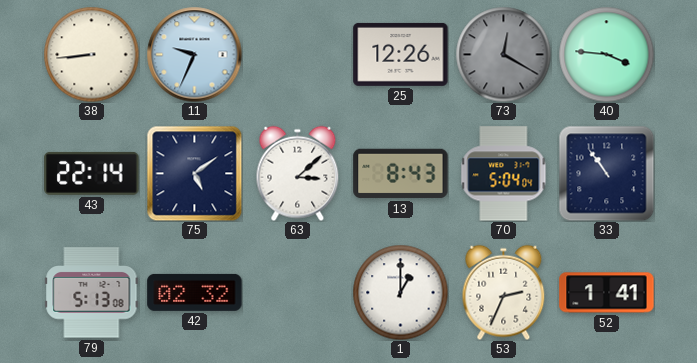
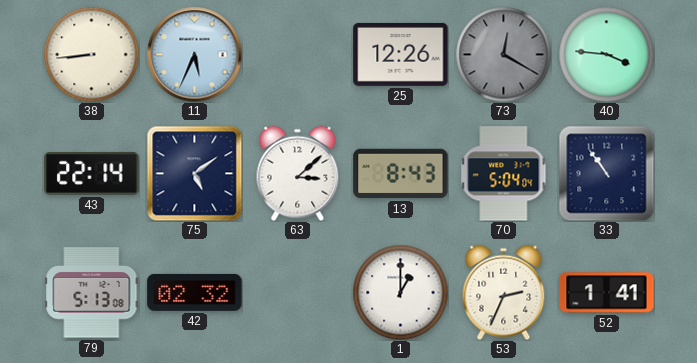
11: 9:34 -> 5:34 (194, 54)
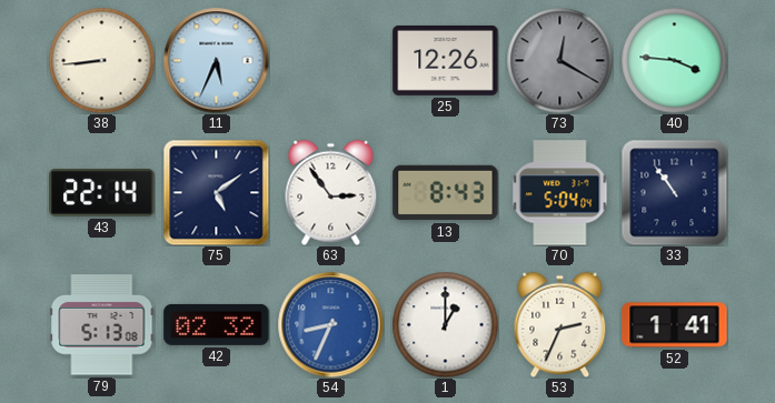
63: 3:08 -> 2:54 (331, 192)
54: none -> 8:34 (330, 324)
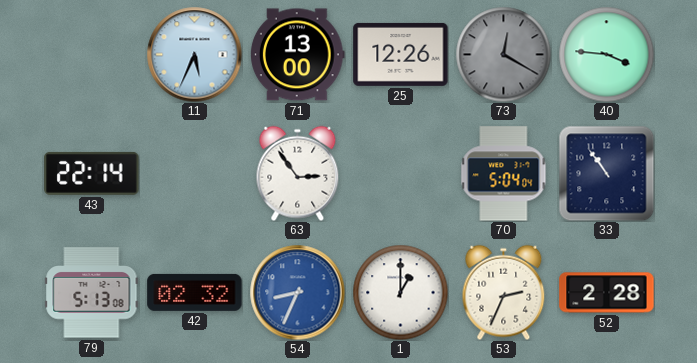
38: 8:44 -> none (101, 60)
71: none -> 13:00 (297, 55)
75: 5:09 -> none (216, 192)
13: 8:43 -> none (446, 193)
52: 1:41 -> 2:28 (607, 293)
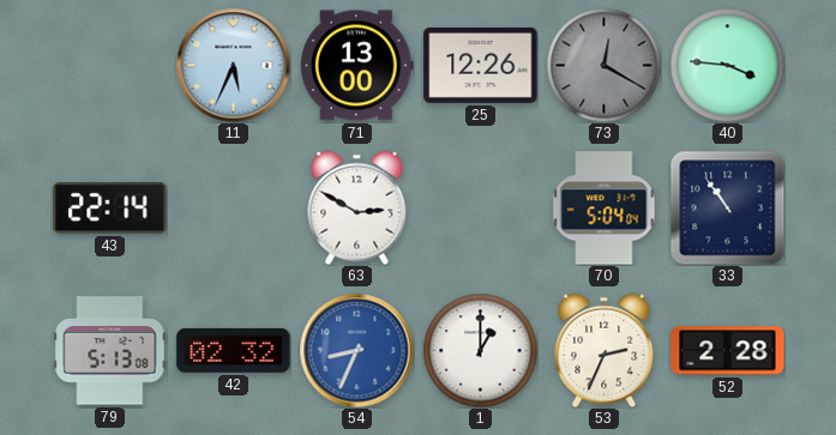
63: 2:54 -> 2:50 (357, 207)
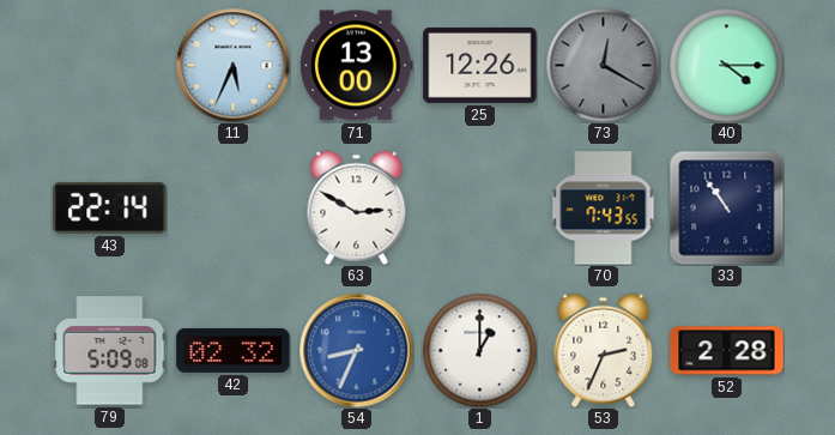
40: 3:46 -> 4:15 (726, 65)
70: 5:04 -> 7:43 (604, 209)
79: 5:13 -> 5:09 (110, 351)
